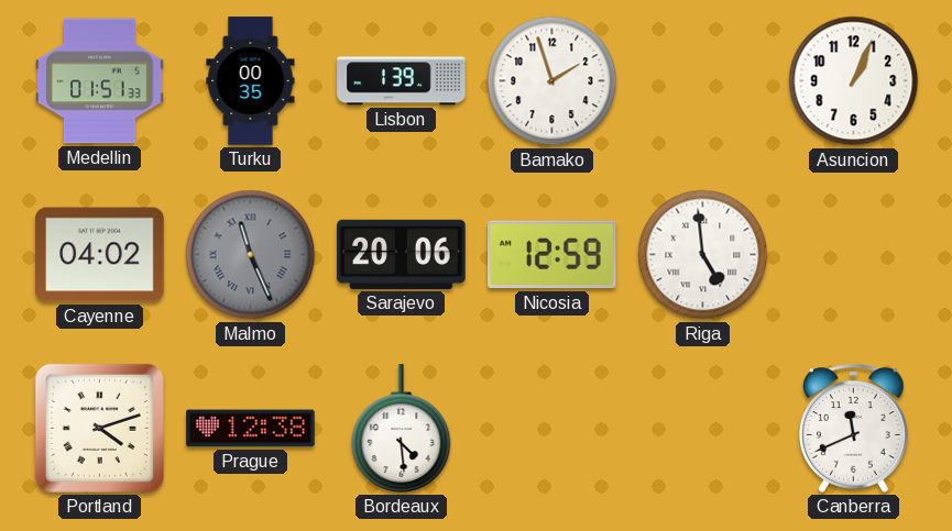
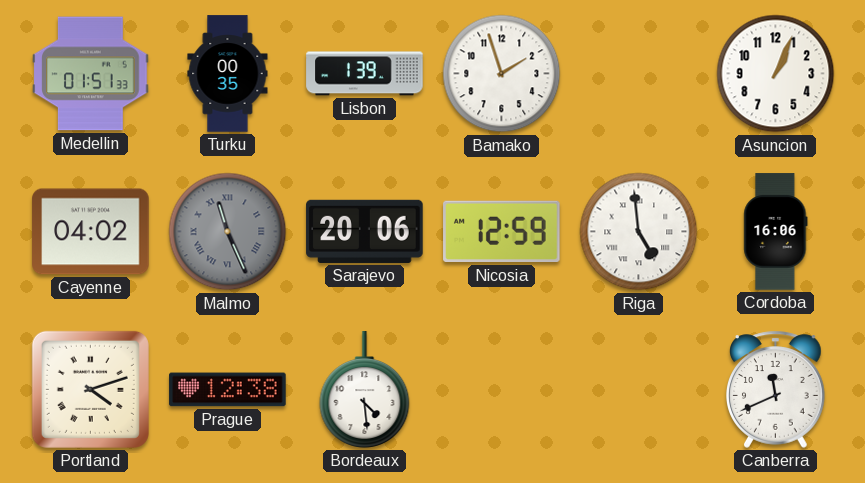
Cordoba: none -> 16:06 (776, 232)
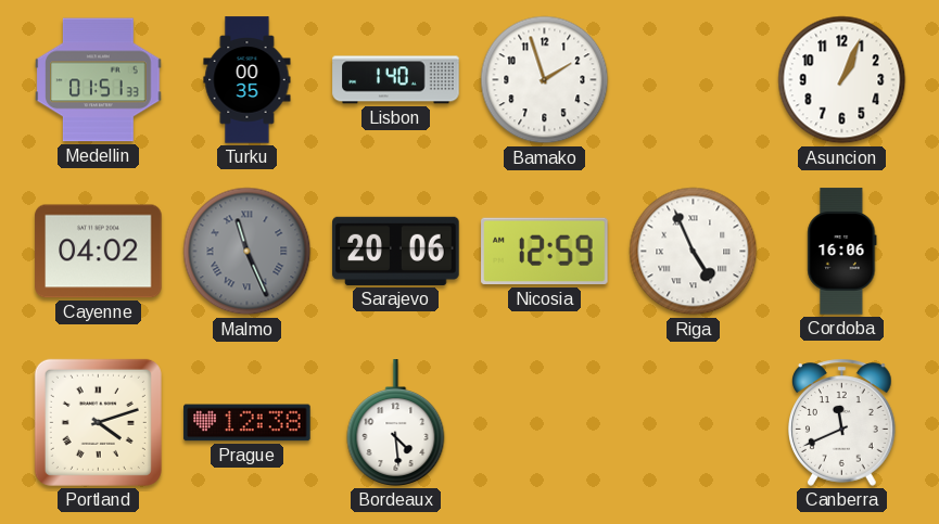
Lisbon: 1:39 -> 1:40 (396, 80)
Riga: 4:59 -> 4:56 (694, 252)
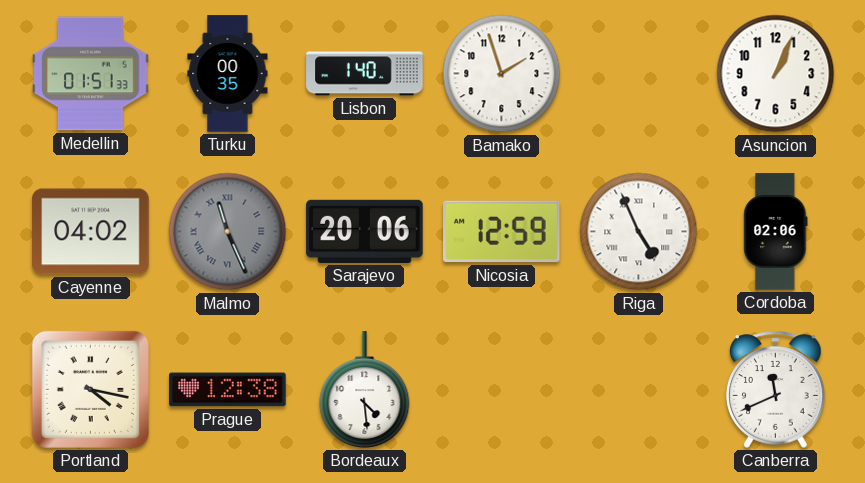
Cordoba: 16:06 -> 02:06 (776, 232)
Portland: 4:12 -> 4:17 (90, 389)
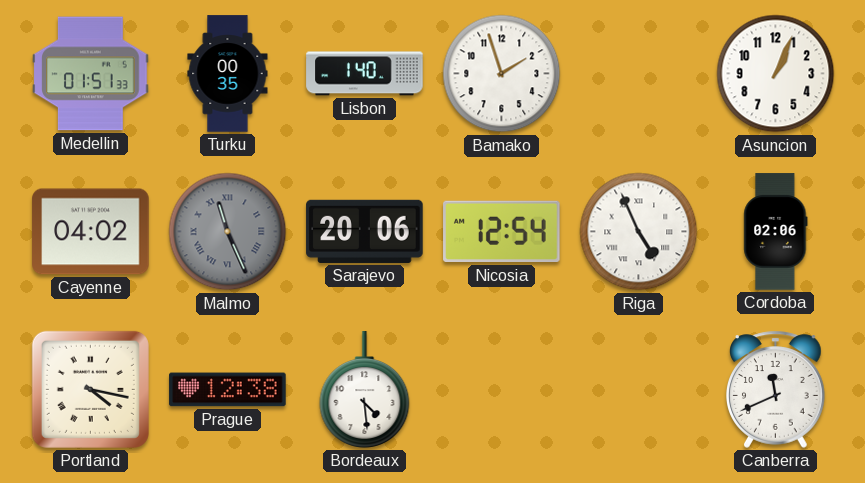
Nicosia: 12:59 -> 12:54 (502, 232)
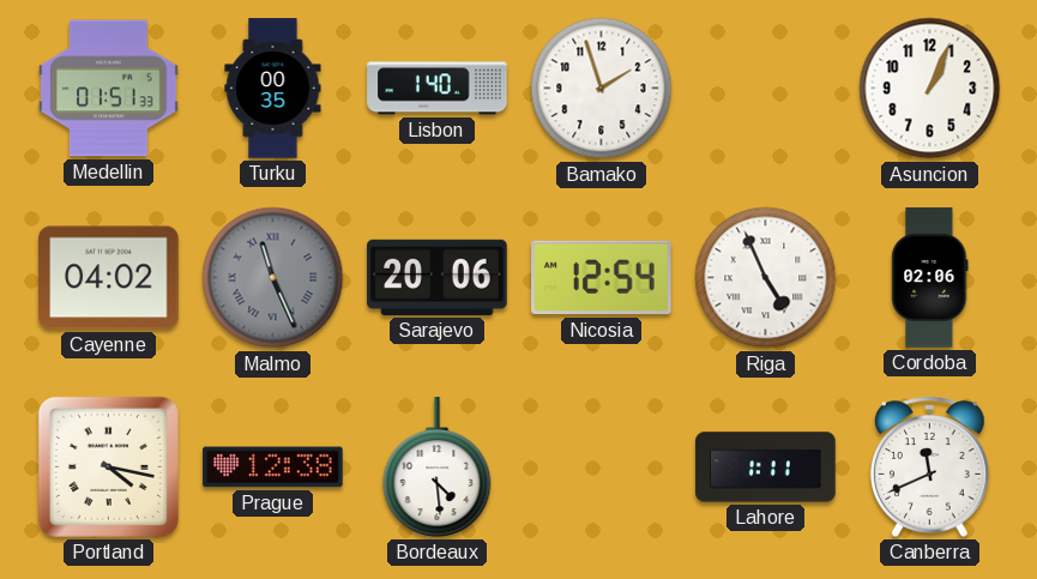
Lahore: none -> 1:11 (766, 468)
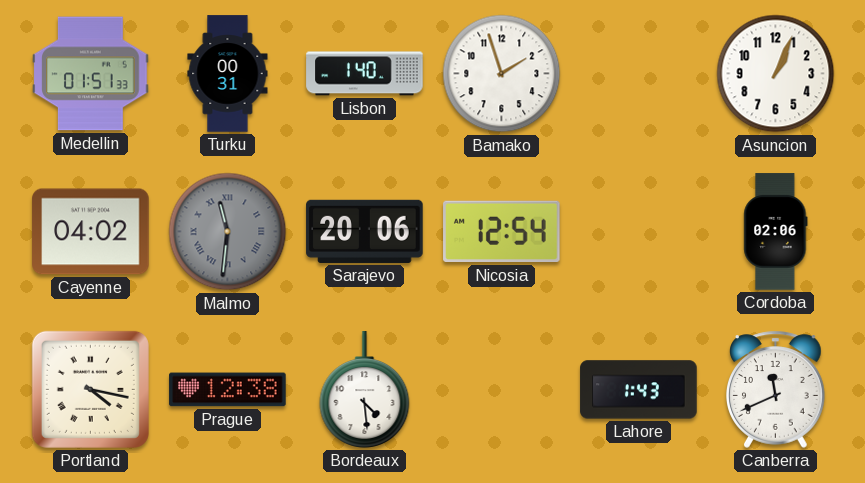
Turku: 00:35 -> 00:31 (228, 74)
Malmo: 11:26 -> 11:31 (228, 232)
Riga: 4:56 -> none (766, 278)
Lahore: 1:11 -> 1:43 (639, 390)
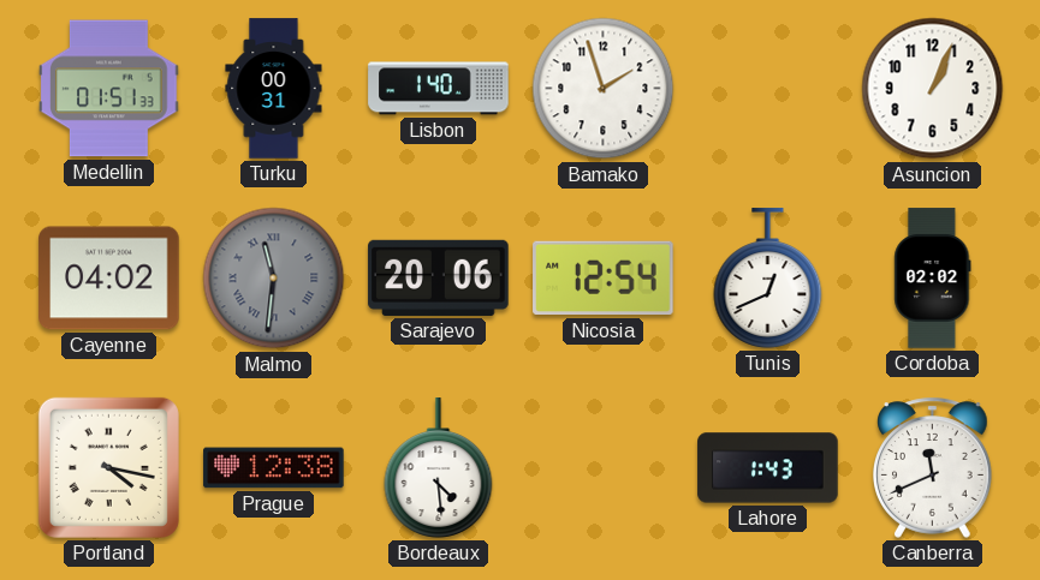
Tunis: none -> 12:41 (768, 279)
Cordoba: 02:06 -> 02:02 (933, 279)
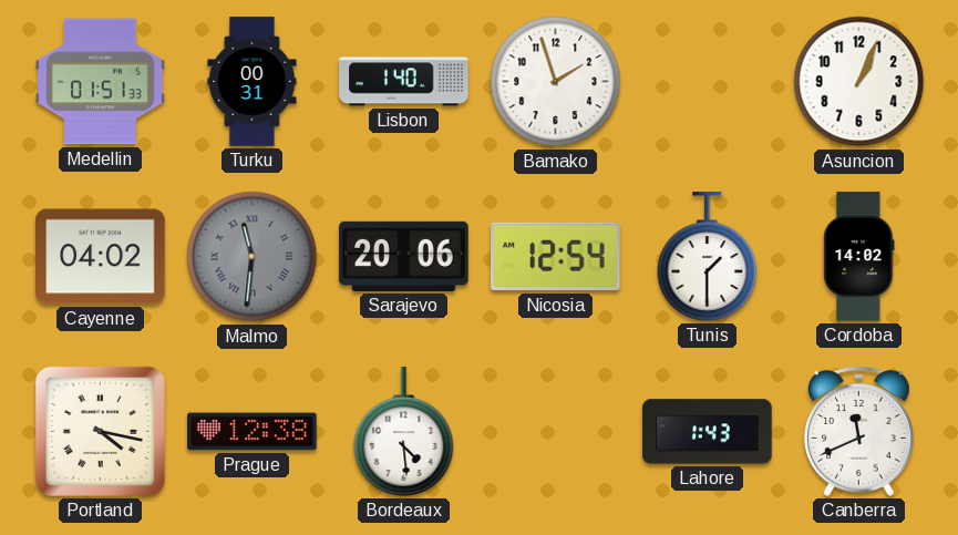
Tunis: 12:41 -> 1:30 (708, 257)
Cordoba: 02:02 -> 14:02 (859, 257)
